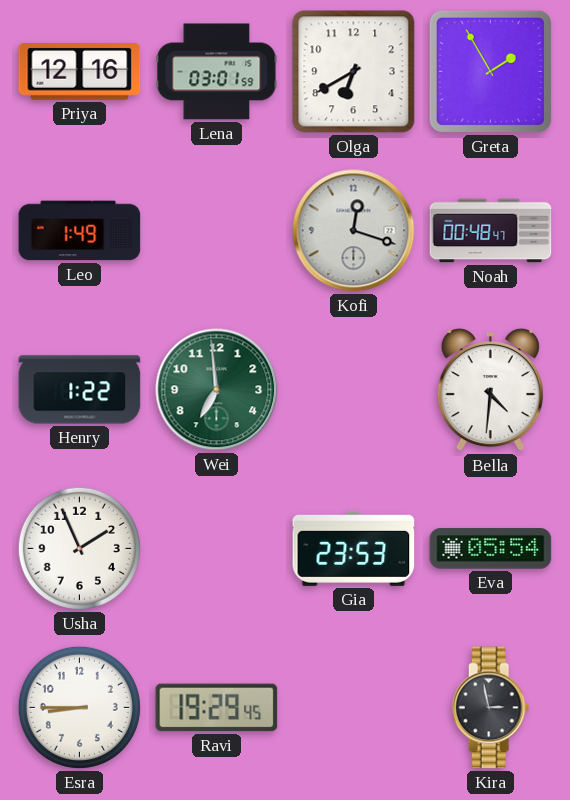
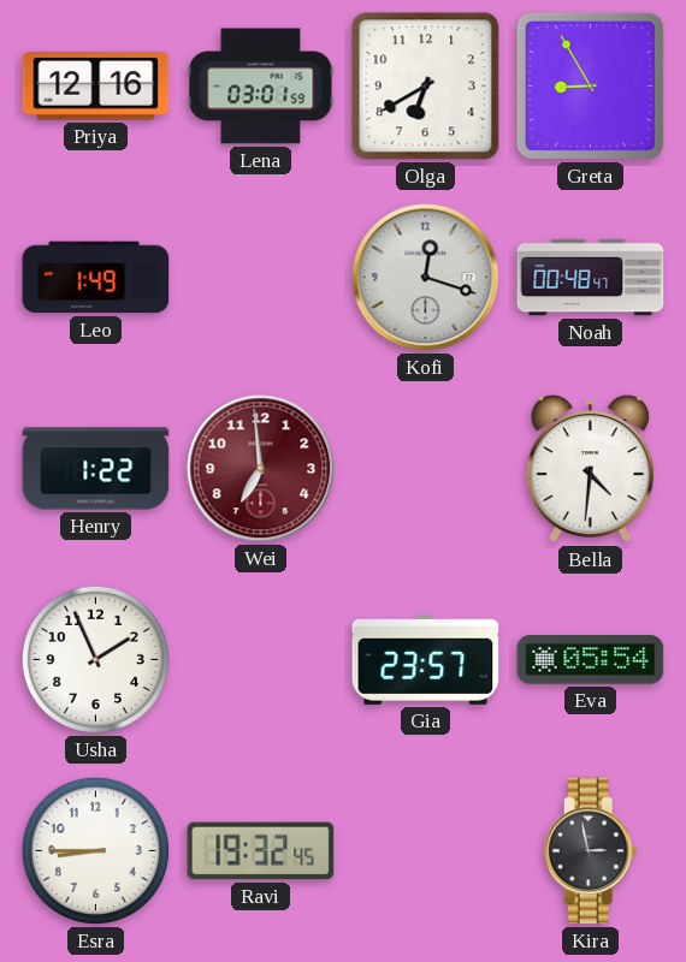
Greta: 1:55 -> 8:55 (590, 85)
Wei dial: green -> burgundy (261, 469)
Gia: 23:53 -> 23:57 (426, 659)
Ravi: 19:29 -> 19:32 (261, 851)
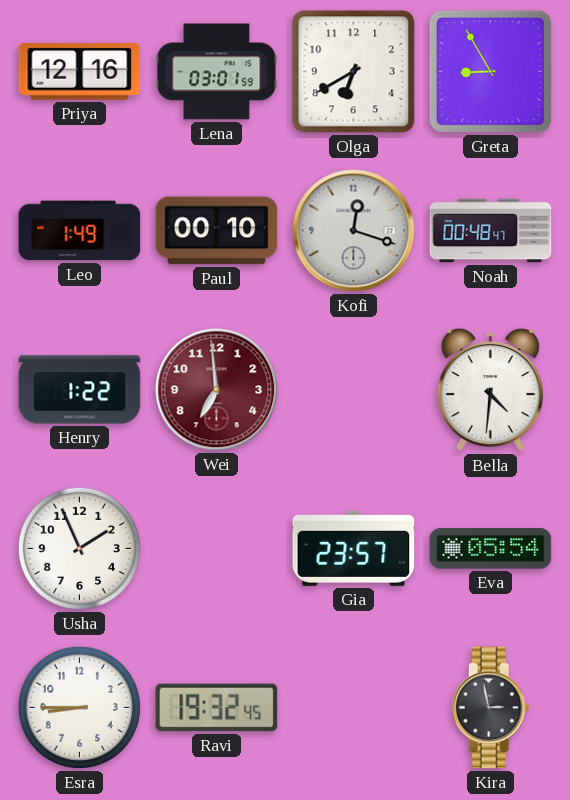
Paul: none -> 00:10 (217, 231)
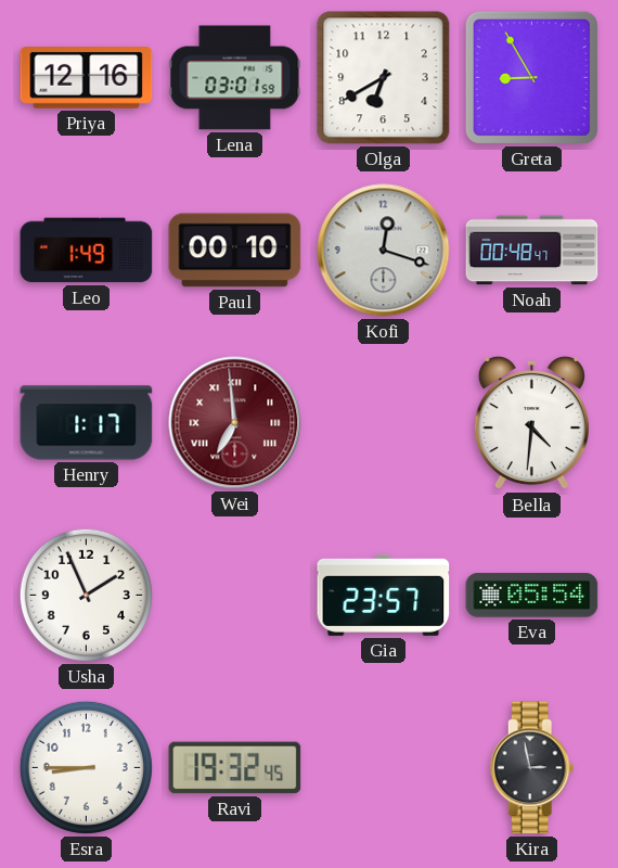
Henry: 1:22 -> 1:17 (87, 423)
Wei numerals: Arabic -> Roman (235, 423)
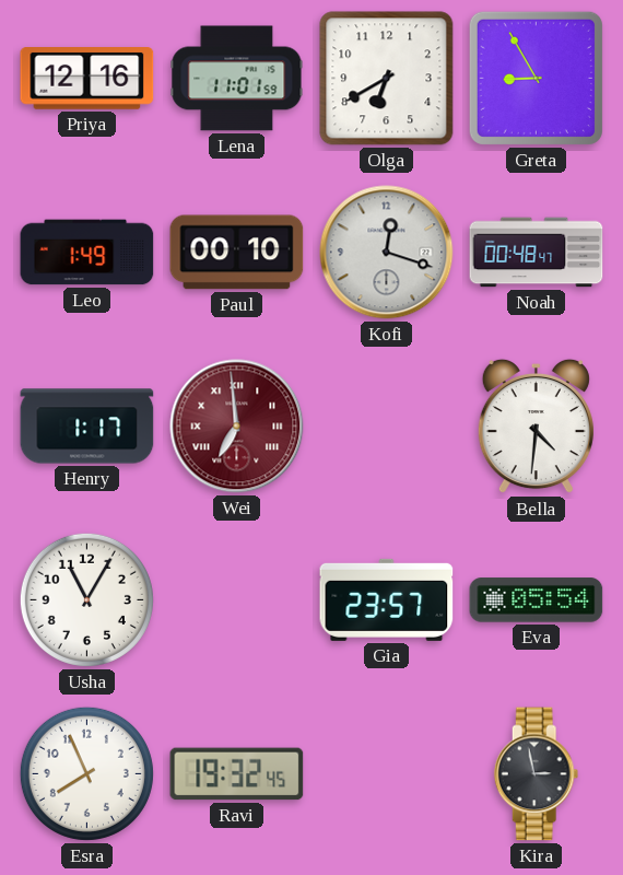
Lena: 03:01 -> 11:01 (237, 79)
Usha: 1:56 -> 11:05 (86, 599)
Esra: 8:45 -> 7:56 (86, 773)
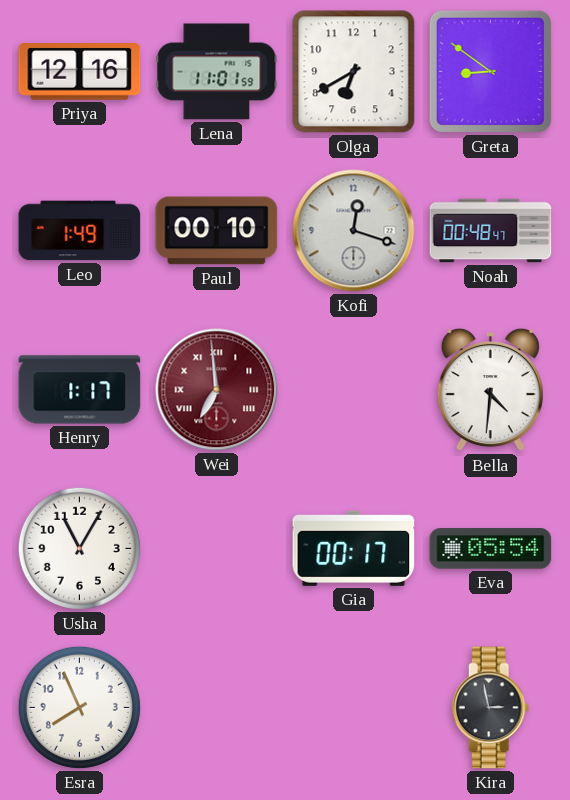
Greta: 8:55 -> 8:51 (490, 71)
Gia: 23:57 -> 00:17 (354, 548)
Ravi: 19:32 -> none (237, 774)
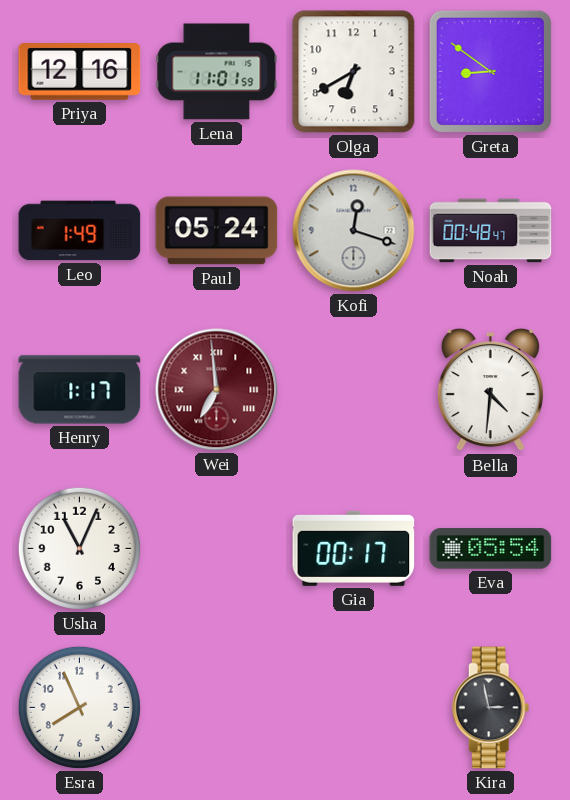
Paul: 00:10 -> 05:24 (217, 231)
Usha: 11:05 -> 11:04 (79, 548)
